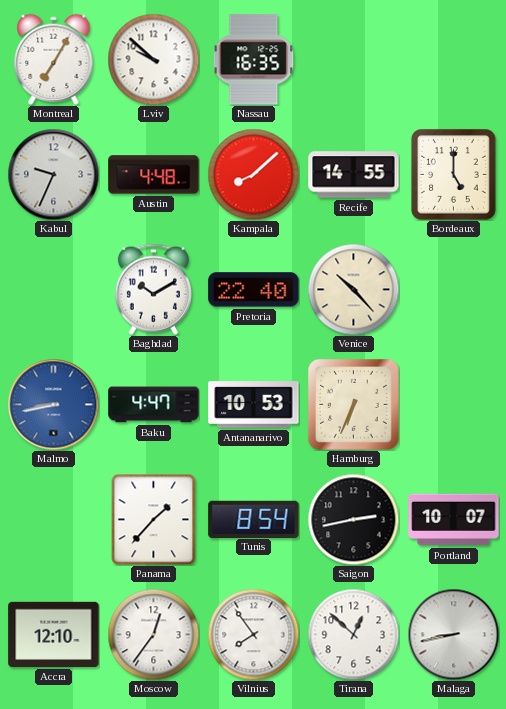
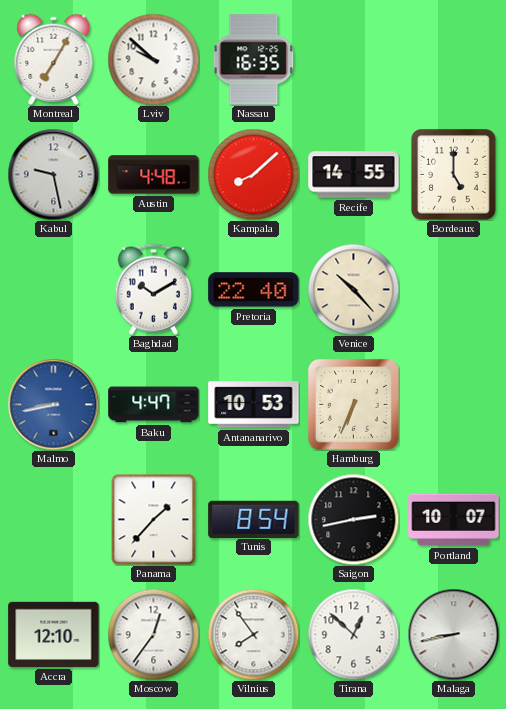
Kabul: 9:34 -> 9:28 (53, 174)
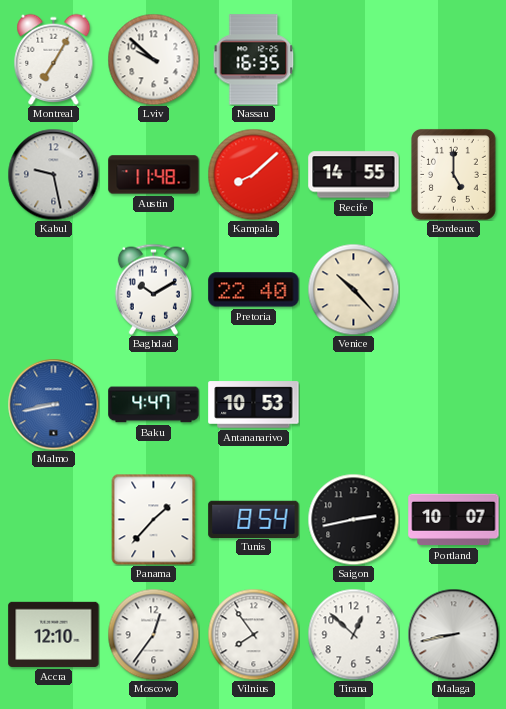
Austin: 4:48 -> 11:48 (154, 175)
Hamburg: 6:34 -> none (353, 404)
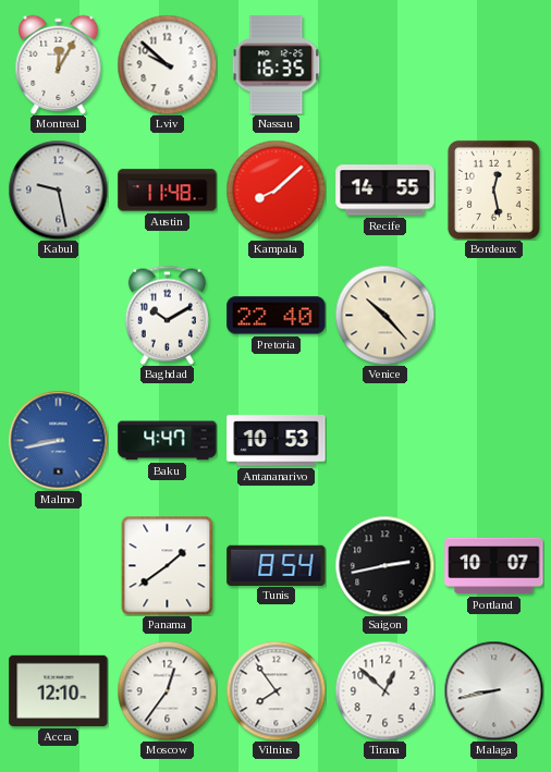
Montreal: 7:05 -> 12:05 (59, 64)
Bordeaux: 5:00 -> 12:28 (493, 189)
Panama: 1:37 -> 1:39 (168, 565)
